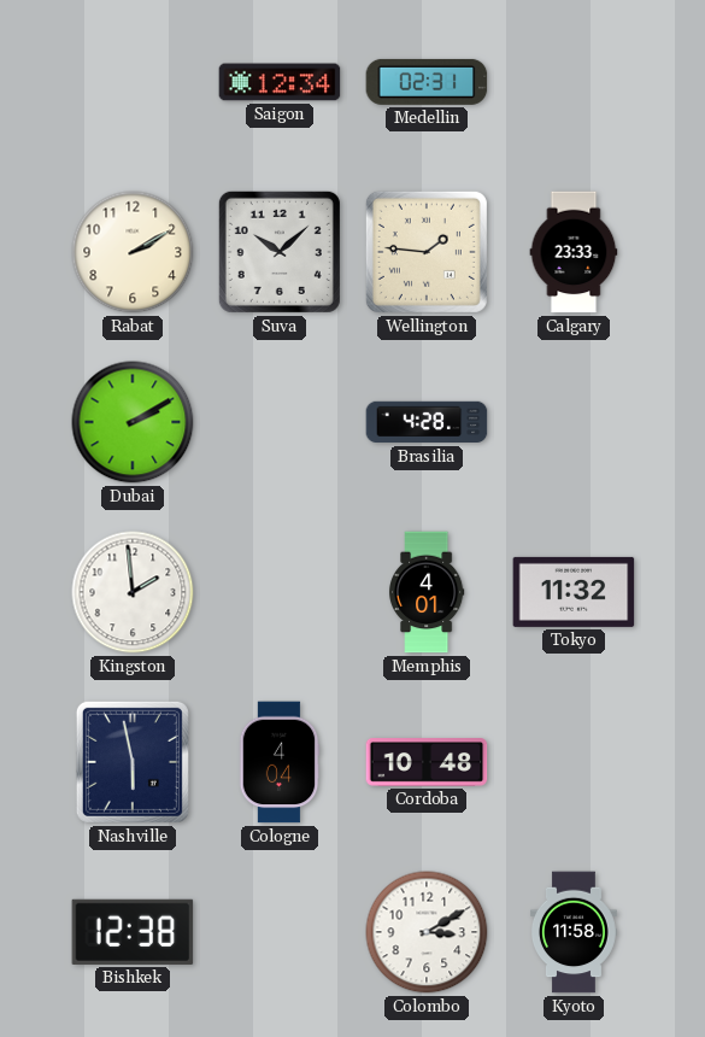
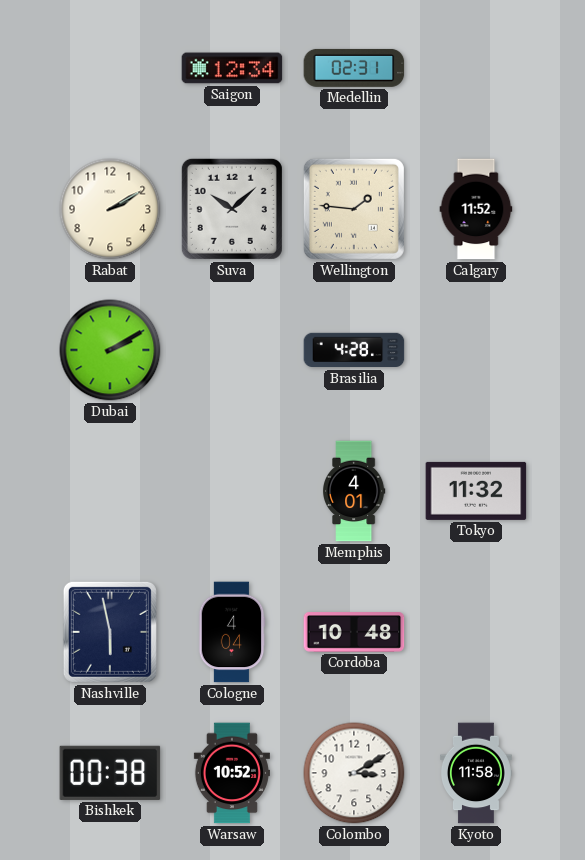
Calgary: 23:33 -> 11:52 (476, 209)
Kingston: 1:59 -> none (133, 592)
Bishkek: 12:38 -> 00:38 (110, 773)
Warsaw: none -> 10:52 (232, 773)
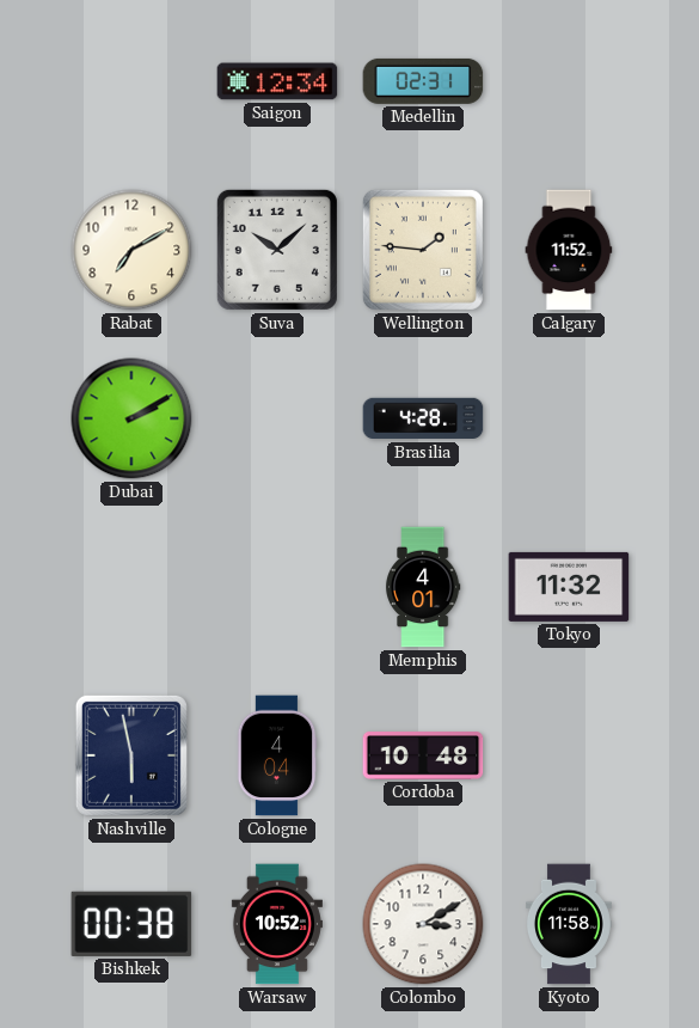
Rabat: 2:10 -> 7:10 (131, 250)
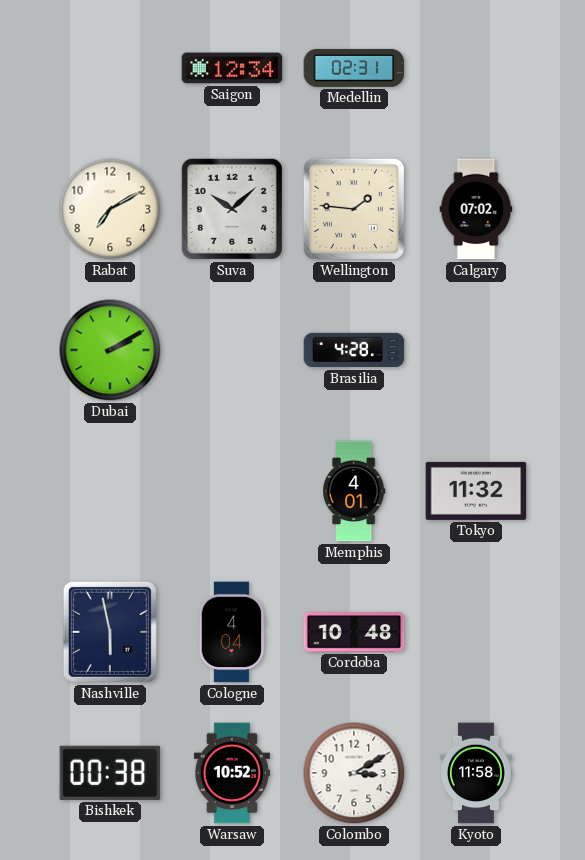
Calgary: 11:52 -> 07:02 (476, 209)
